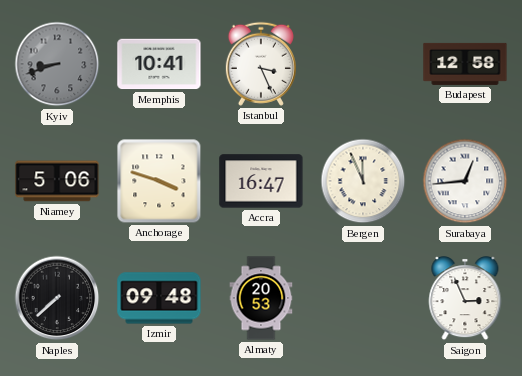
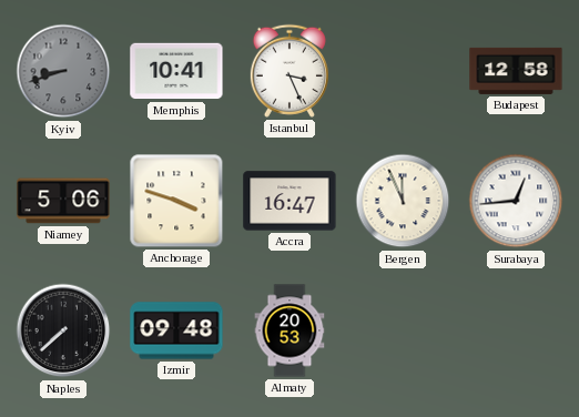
Saigon: 2:56 -> none (465, 299)
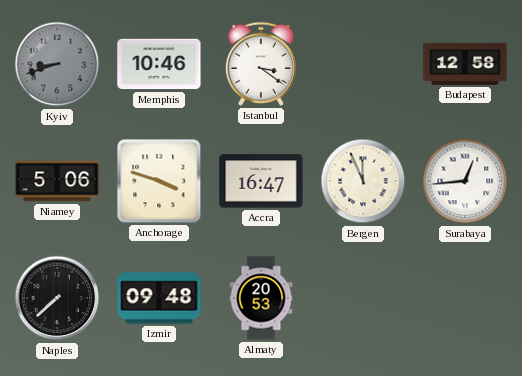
Memphis: 10:41 -> 10:46 (159, 64)
Istanbul: 3:26 -> 3:21 (261, 64)
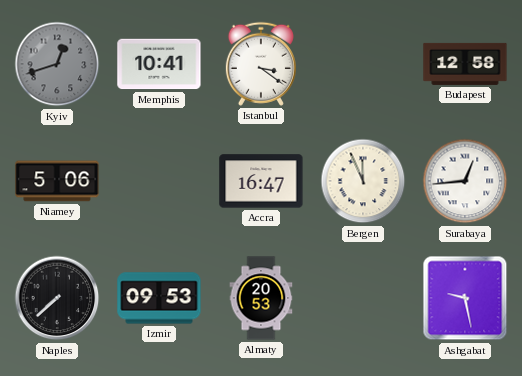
Kyiv: 8:42 -> 12:42 (57, 64)
Memphis: 10:46 -> 10:41 (159, 64)
Anchorage: 3:48 -> none (159, 181)
Izmir: 09:48 -> 09:53 (159, 298)
Ashgabat: none -> 9:28 (465, 298)
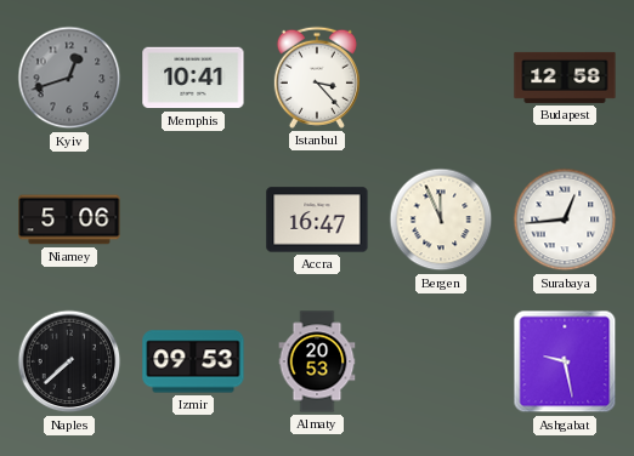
Istanbul: 3:21 -> 3:23 (317, 78)
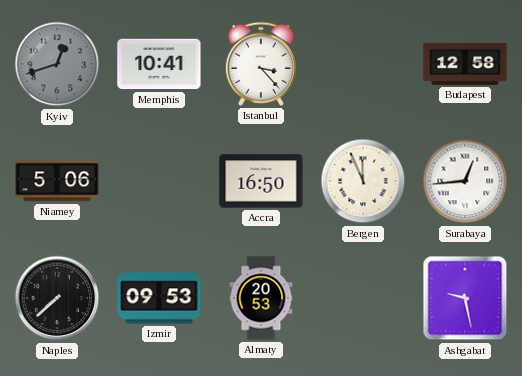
Accra: 16:47 -> 16:50 (261, 181)
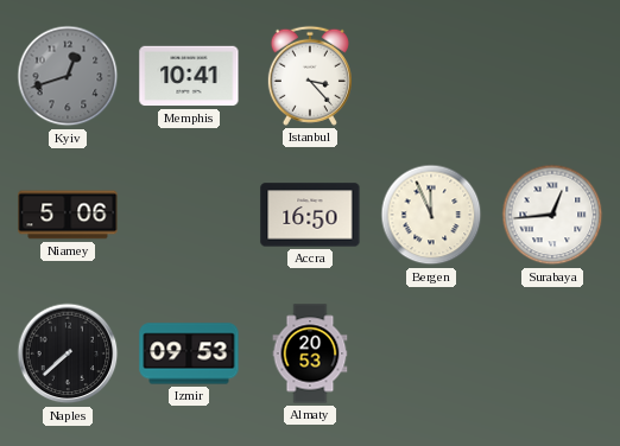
Budapest: 12:58 -> none (465, 64)
Ashgabat: 9:28 -> none (465, 298)
